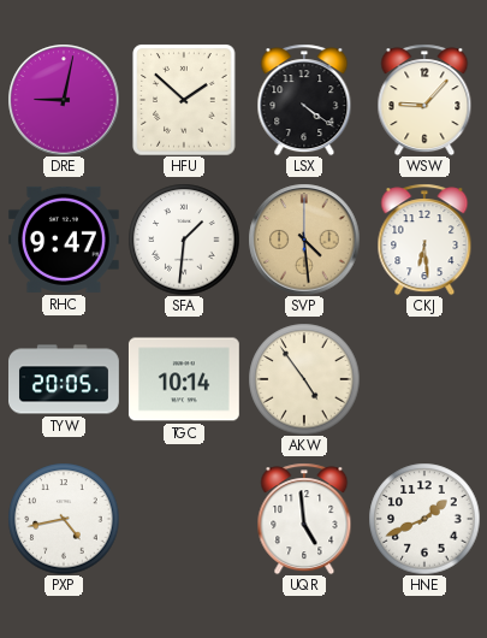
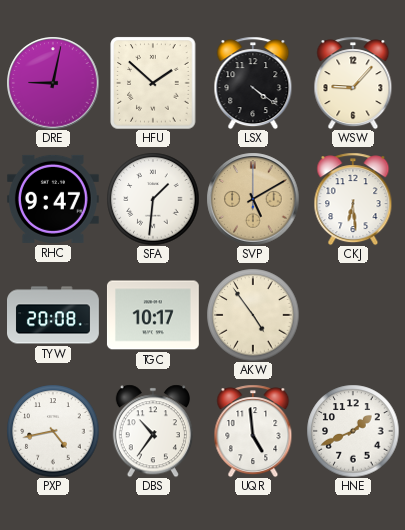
SVP: 4:29 -> 5:10 (253, 199)
TYW: 20:05 -> 20:08 (54, 315)
TGC: 10:14 -> 10:17 (153, 315)
DBS: none -> 10:36 (153, 431)
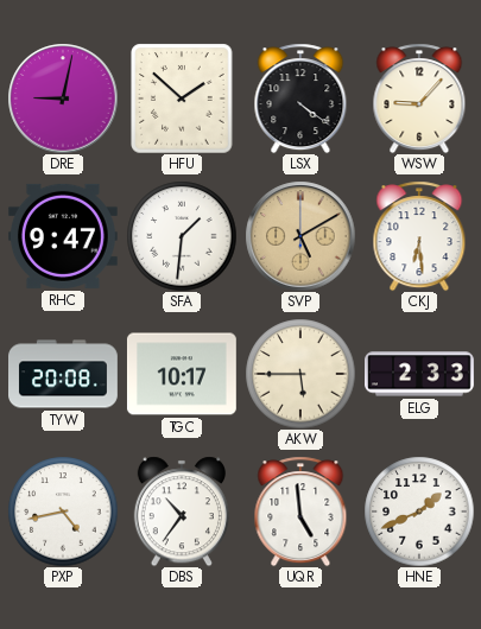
AKW: 4:54 -> 5:45 (300, 374)
ELG: none -> 2:33 (420, 374)
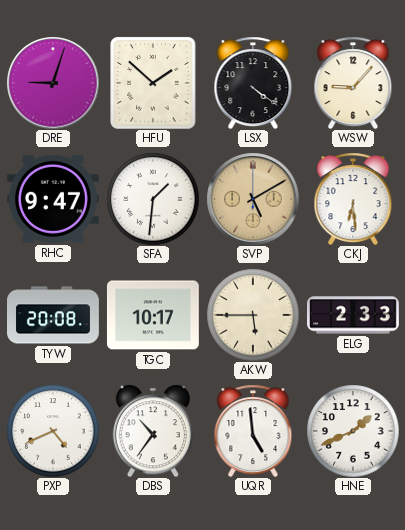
DRE: 9:02 -> 9:03 (53, 83)
PXP: 4:43 -> 4:41 (53, 431)
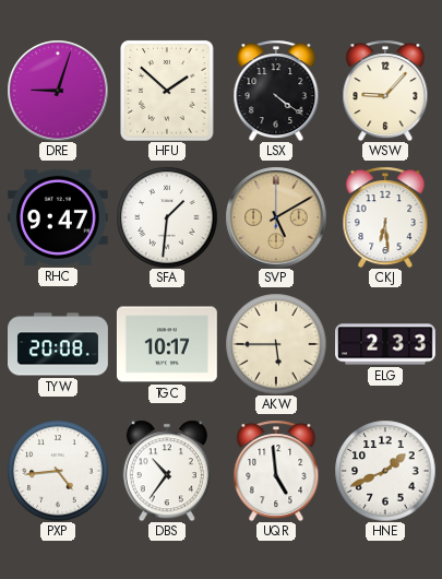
PXP: 4:41 -> 4:44 (58, 471)
